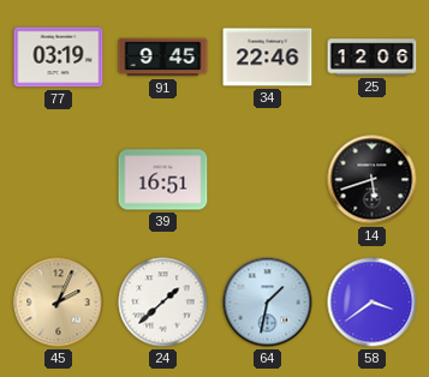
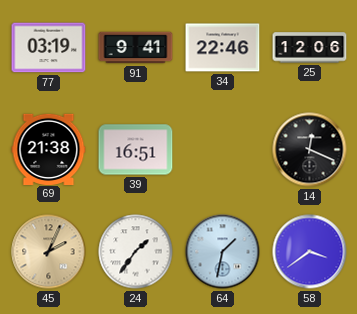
91: 9:45 -> 9:41 (136, 48)
69: none -> 21:38 (49, 149)
14: 5:42 -> 12:19 (310, 150)
24: 1:38 -> 1:36 (136, 252)
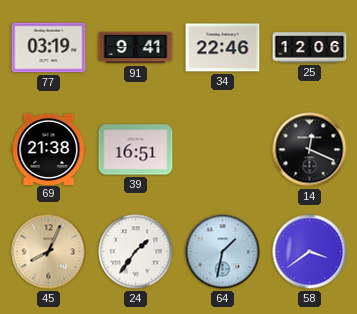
45: 2:04 -> 8:04 (49, 252)
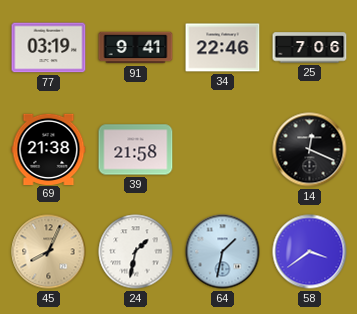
25: 12:06 -> 7:06 (310, 48)
39: 16:51 -> 21:58 (136, 150)
24: 1:36 -> 1:32 (136, 252)
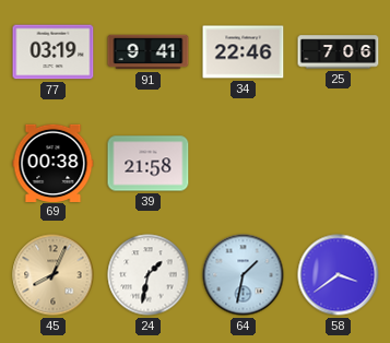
69: 21:38 -> 00:38 (54, 163)
14: 12:19 -> none (310, 150)
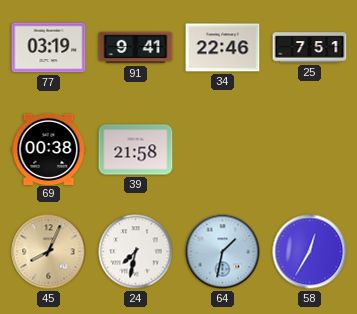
25: 7:06 -> 7:51 (310, 48)
24: 1:32 -> 7:32 (136, 252)
58: 3:39 -> 12:35 (310, 252)
